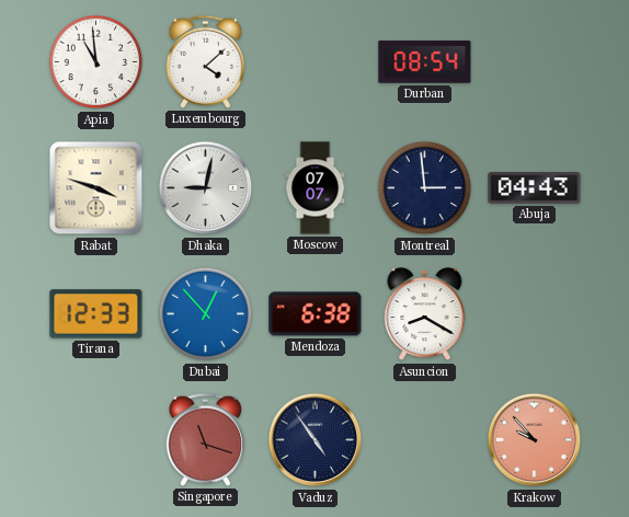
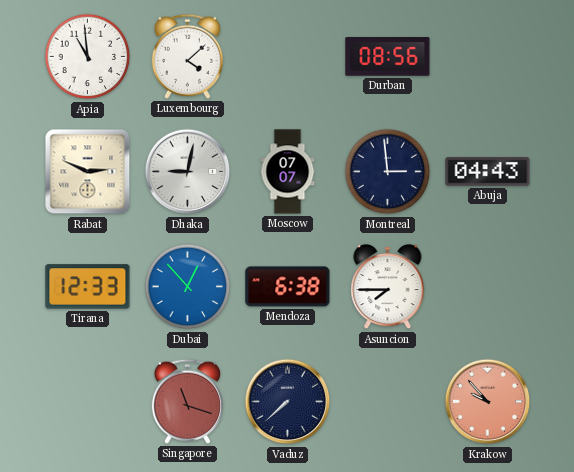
Durban: 08:54 -> 08:56 (388, 57)
Rabat: 3:48 -> 2:49 (88, 172)
Asuncion: 8:20 -> 7:45 (388, 287)
Vaduz: 4:54 -> 7:38 (288, 402)
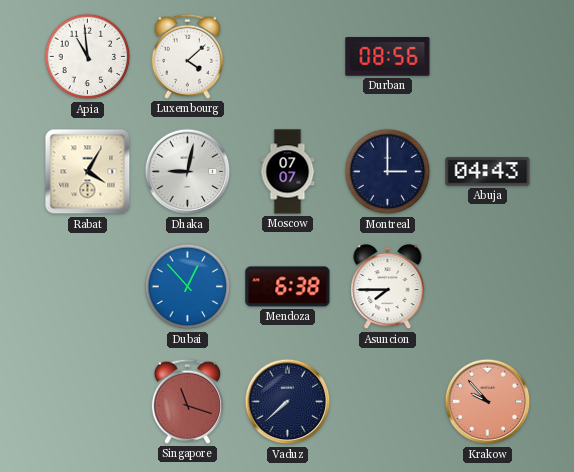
Rabat: 2:49 -> 4:05 (88, 172)
Montreal: 2:59 -> 3:00 (388, 172)
Tirana: 12:33 -> none (88, 287)
